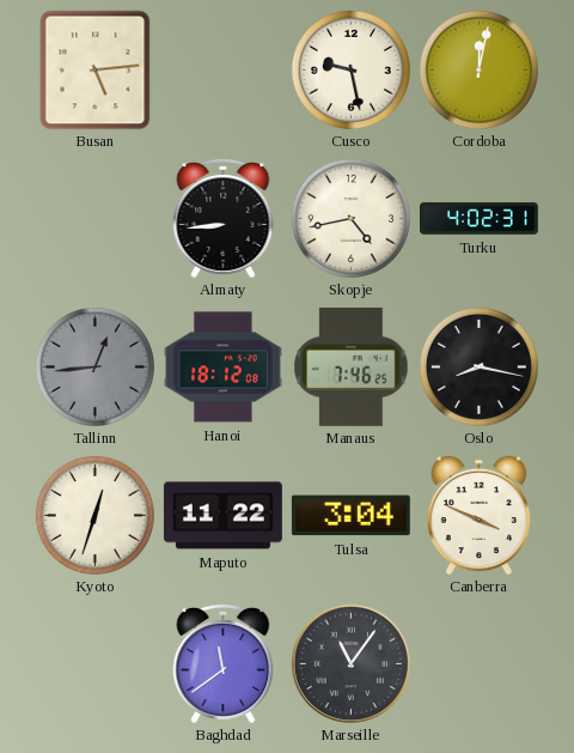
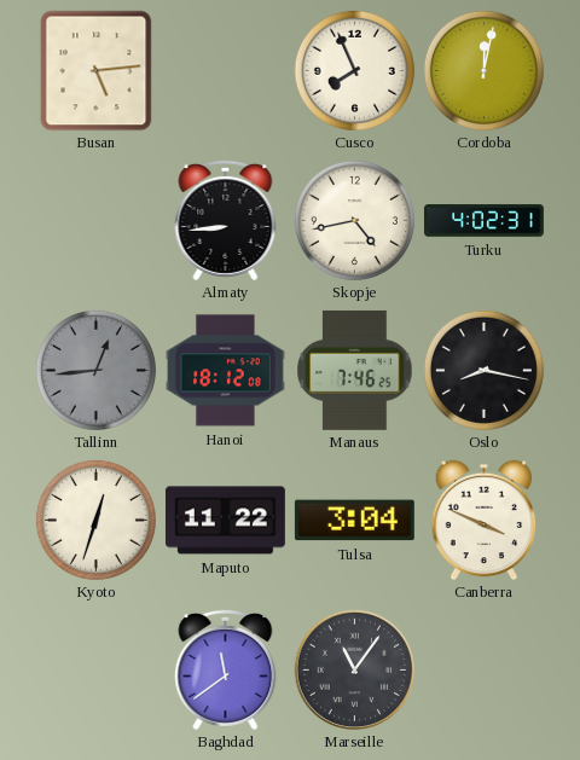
Cusco: 9:28 -> 7:56 (354, 70)
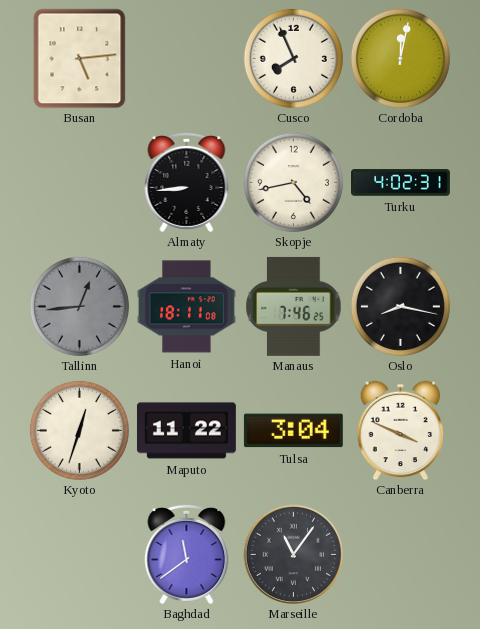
Hanoi: 18:12 -> 18:11 (186, 307)
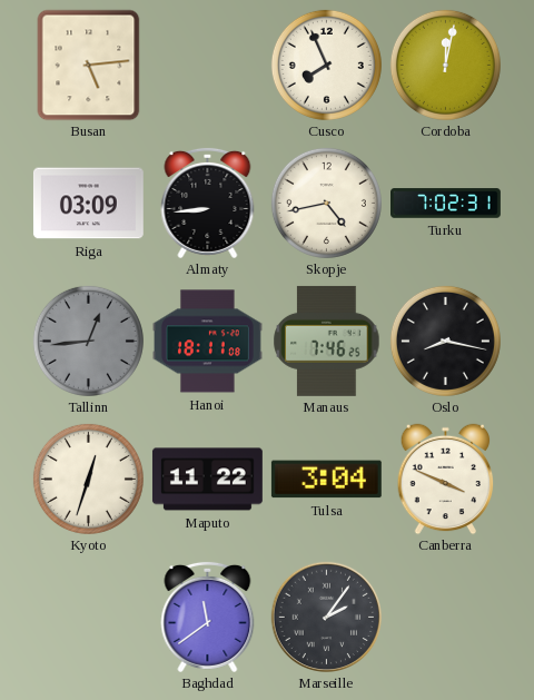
Riga: none -> 03:09 (88, 204)
Turku: 4:02 -> 7:02 (446, 204)
Marseille: 11:06 -> 2:06 (326, 617)
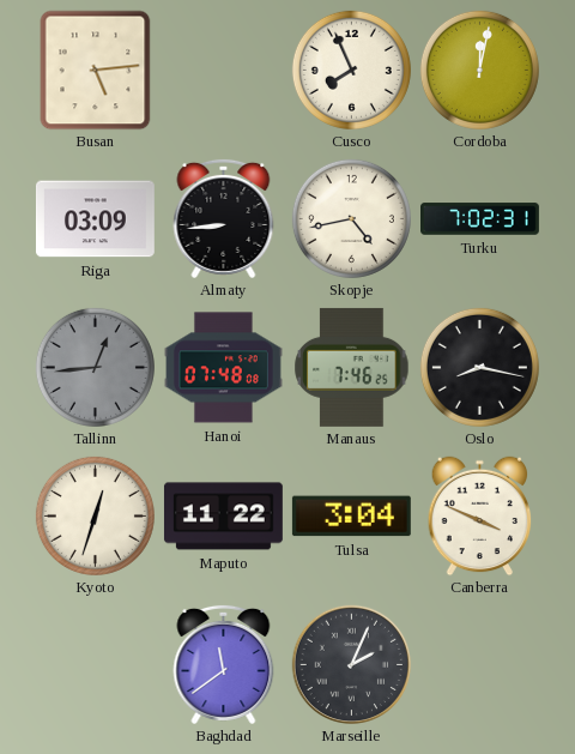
Hanoi: 18:11 -> 07:48 (223, 368)
Marseille: 2:06 -> 2:04 (351, 664)
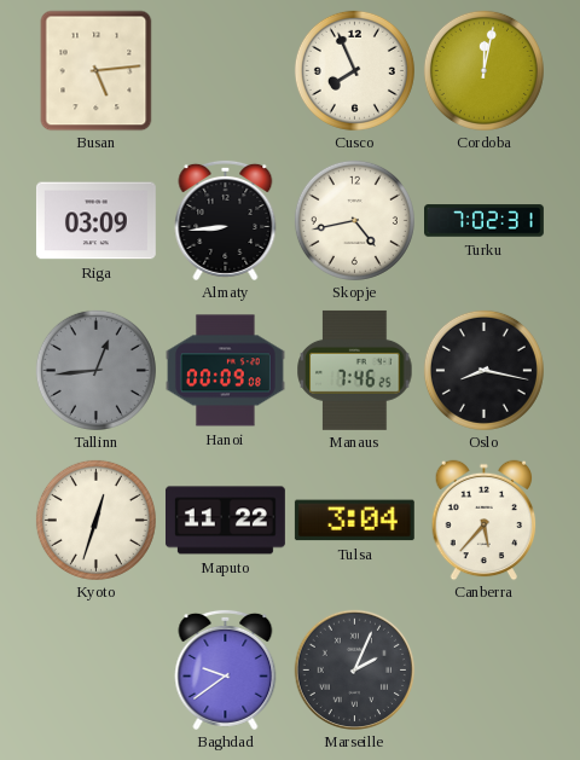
Hanoi: 07:48 -> 00:09 (225, 371)
Canberra: 3:49 -> 5:37 (485, 520)
Baghdad: 11:39 -> 9:39 (226, 669)
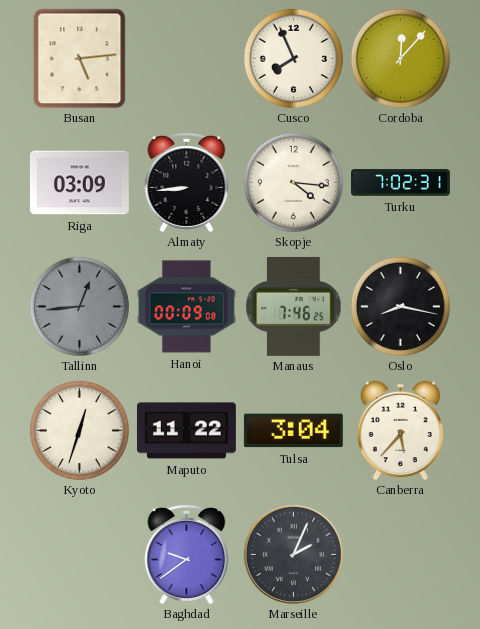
Cordoba: 12:02 -> 12:07 (400, 58)
Skopje: 4:43 -> 4:16 (293, 182)
